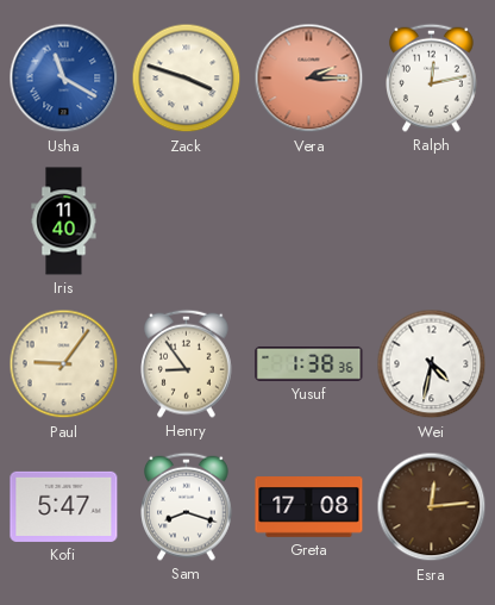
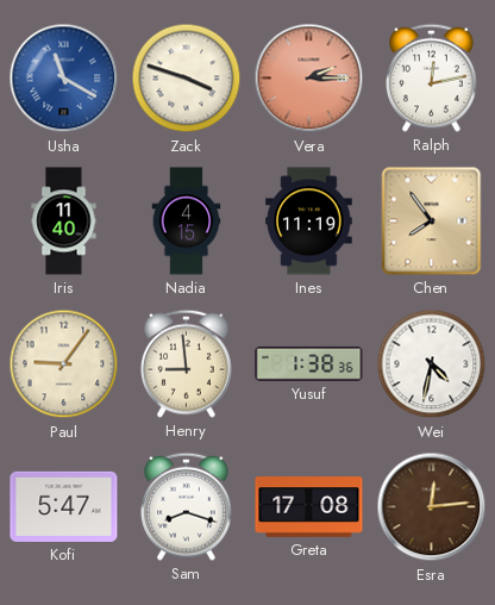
Nadia: none -> 4:15 (187, 222)
Ines: none -> 11:19 (309, 222)
Chen: none -> 7:54 (432, 222)
Henry: 8:54 -> 8:59 (187, 363)
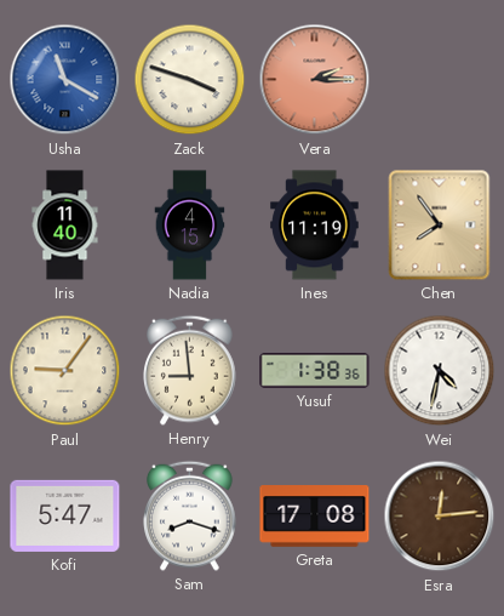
Ralph: 12:13 -> none (432, 77)
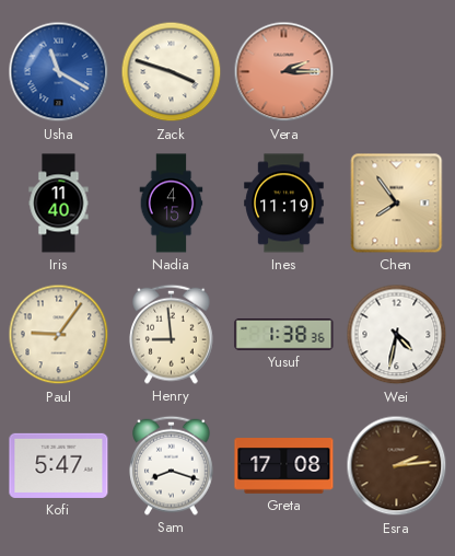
Esra: 12:14 -> 2:14 (397, 466)
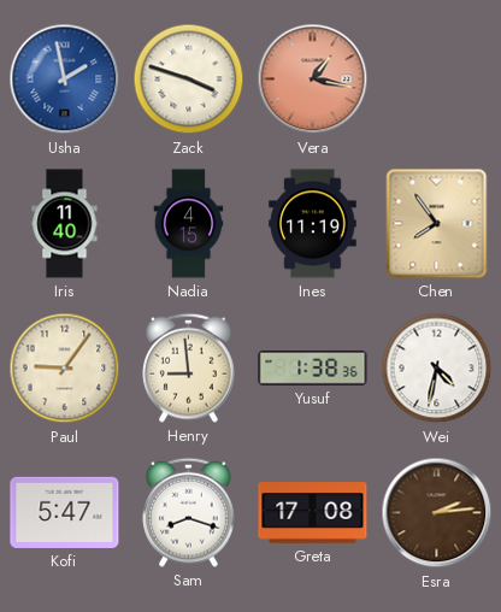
Usha: 11:20 -> 1:58 (65, 80)
Vera: 2:15 -> 1:17 (313, 80)
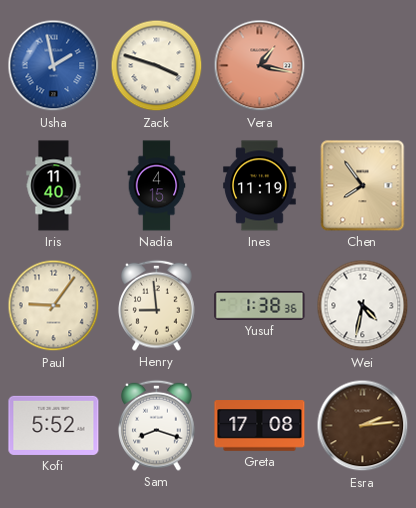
Kofi: 5:47 -> 5:52 (54, 425)
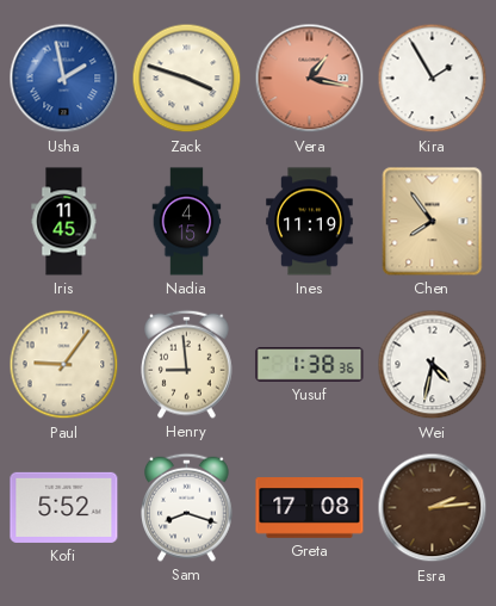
Kira: none -> 1:55 (433, 79)
Iris: 11:40 -> 11:45 (64, 222)
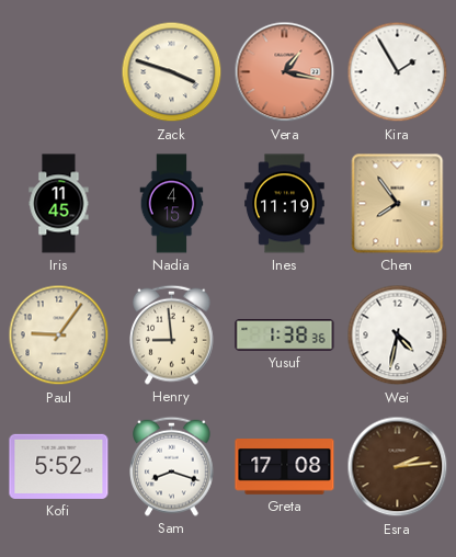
Usha: 1:58 -> none (64, 79)
